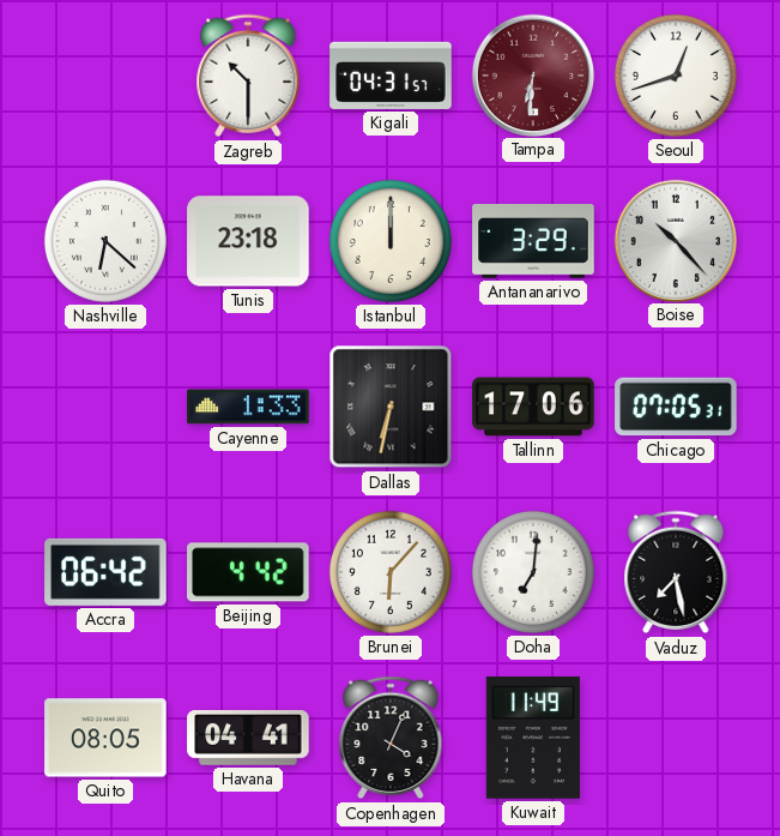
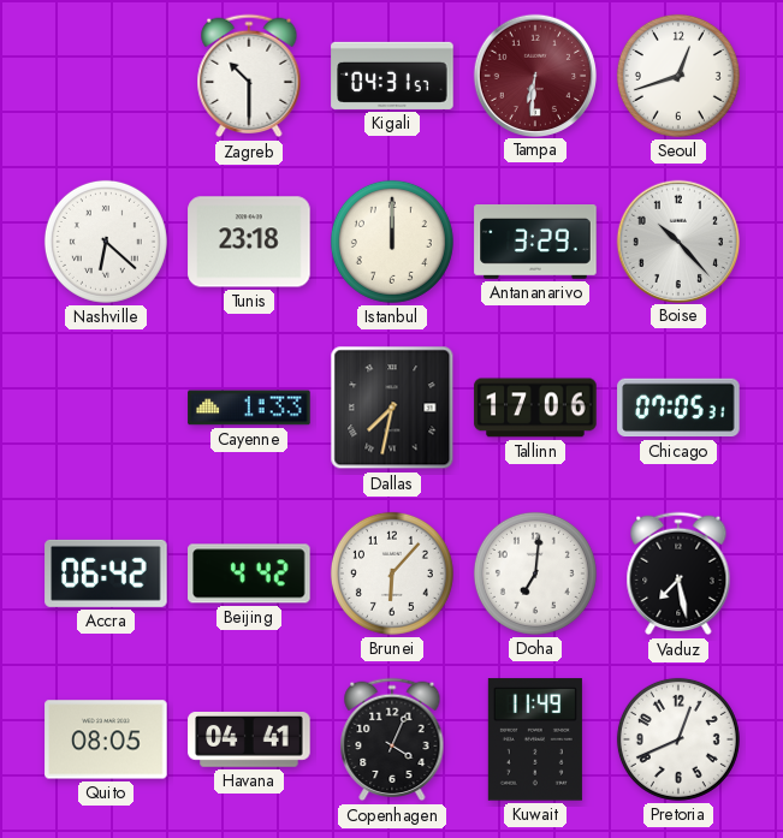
Dallas: 6:32 -> 7:32 (392, 408)
Pretoria: none -> 12:41 (678, 739)
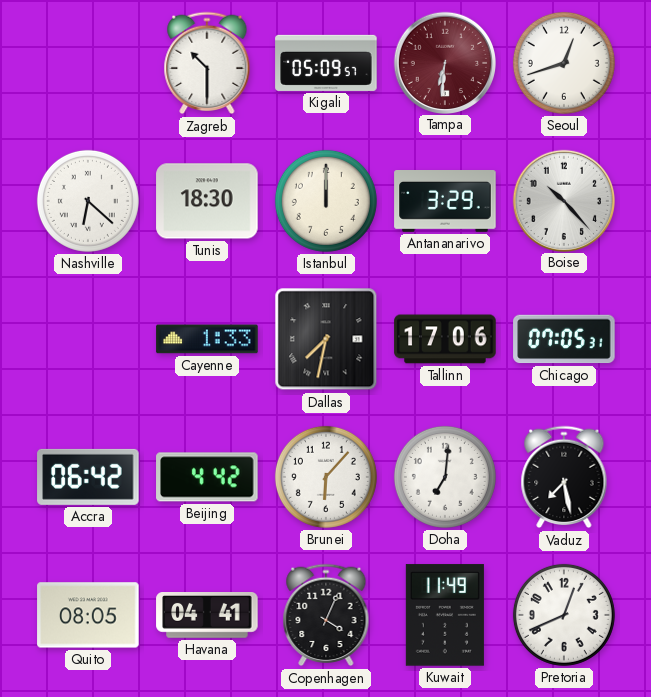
Kigali: 04:31 -> 05:09 (326, 63)
Tunis: 23:18 -> 18:30 (207, 201)
